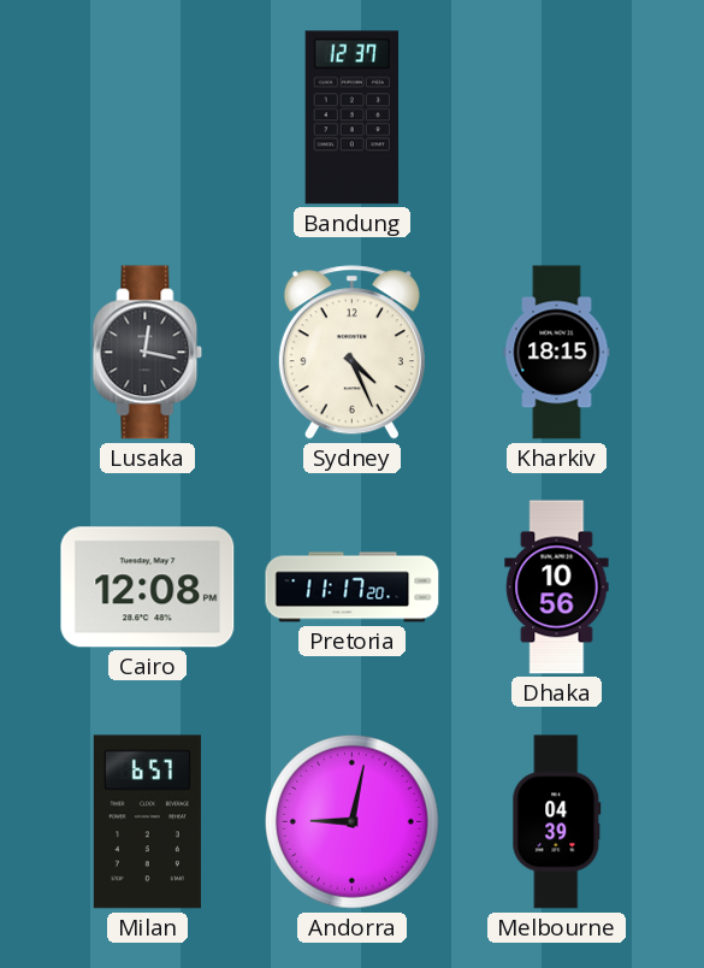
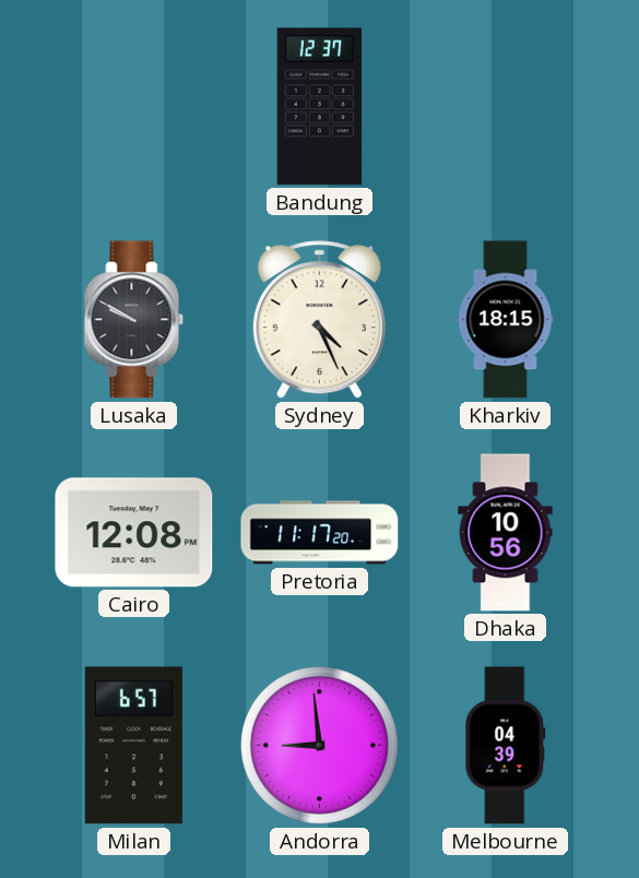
Lusaka: 12:17 -> 9:50 (134, 320)
Andorra: 9:02 -> 8:59 (319, 745)
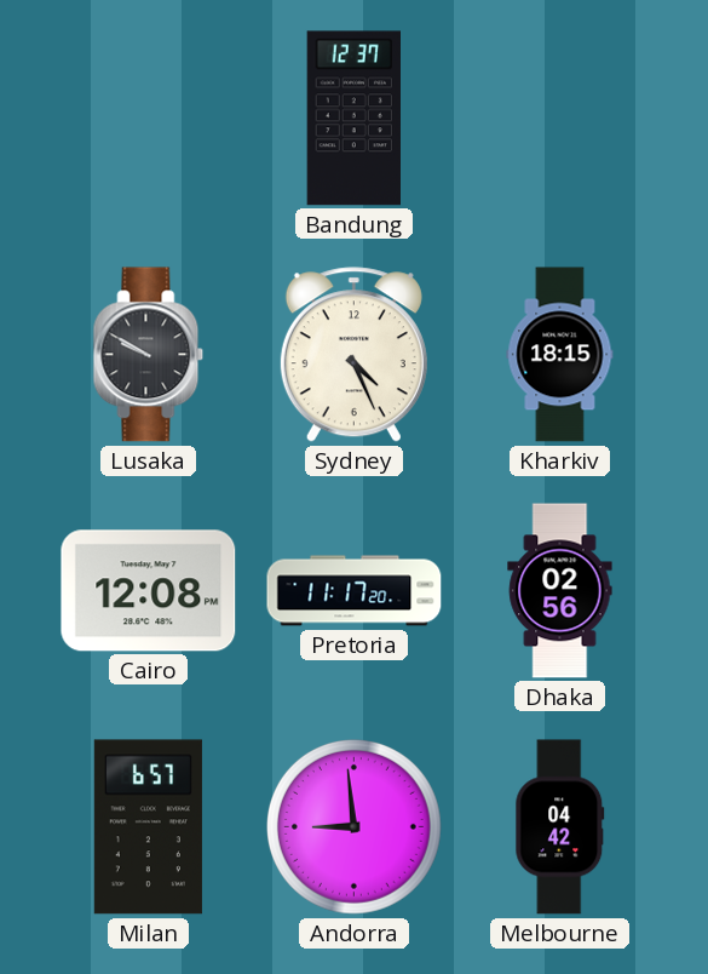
Dhaka: 10:56 -> 02:56 (560, 591)
Melbourne: 04:39 -> 04:42 (560, 827)
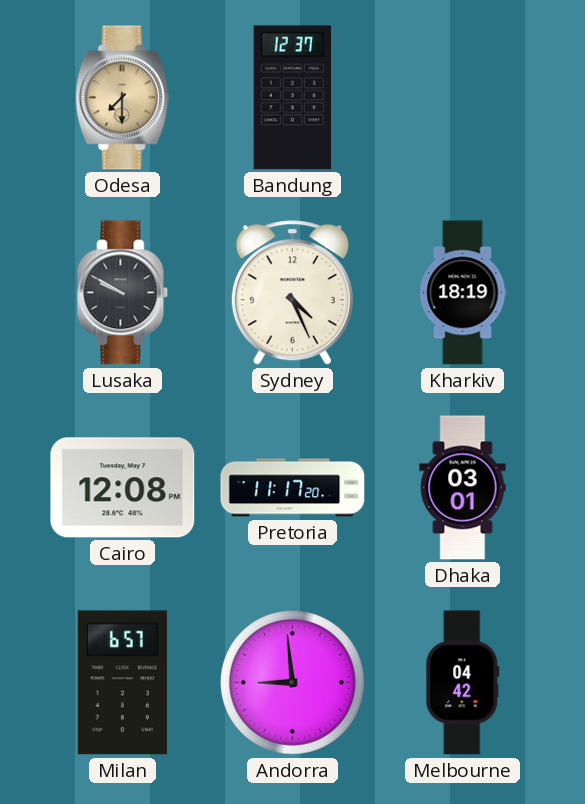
Odesa: none -> 7:30 (122, 98)
Kharkiv: 18:15 -> 18:19 (463, 293)
Dhaka: 02:56 -> 03:01 (463, 488)
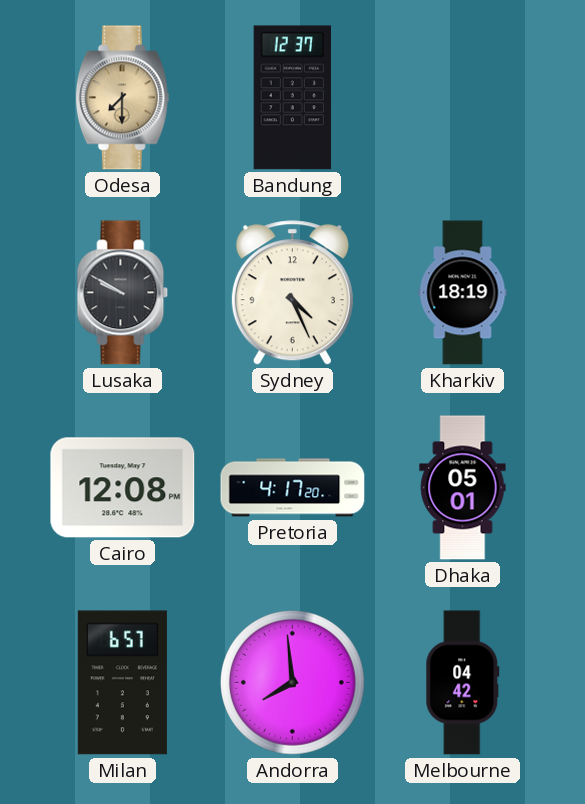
Pretoria: 11:17 -> 4:17 (293, 488)
Dhaka: 03:01 -> 05:01 (463, 488)
Andorra: 8:59 -> 7:59 (292, 682)
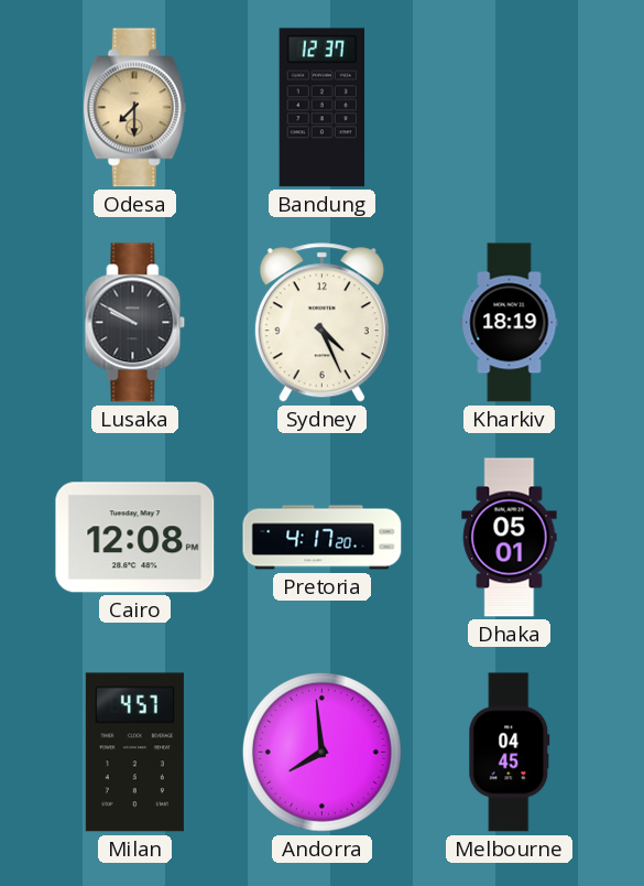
Milan: 6:57 -> 4:57 (134, 753)
Melbourne: 04:42 -> 04:45 (510, 753)
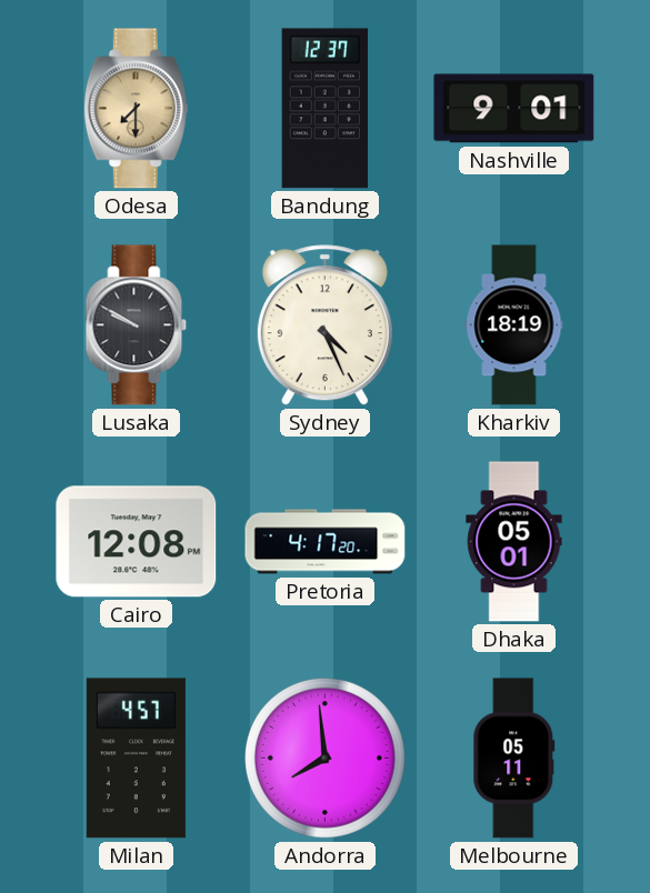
Nashville: none -> 9:01 (514, 109)
Melbourne: 04:45 -> 05:11 (514, 759)
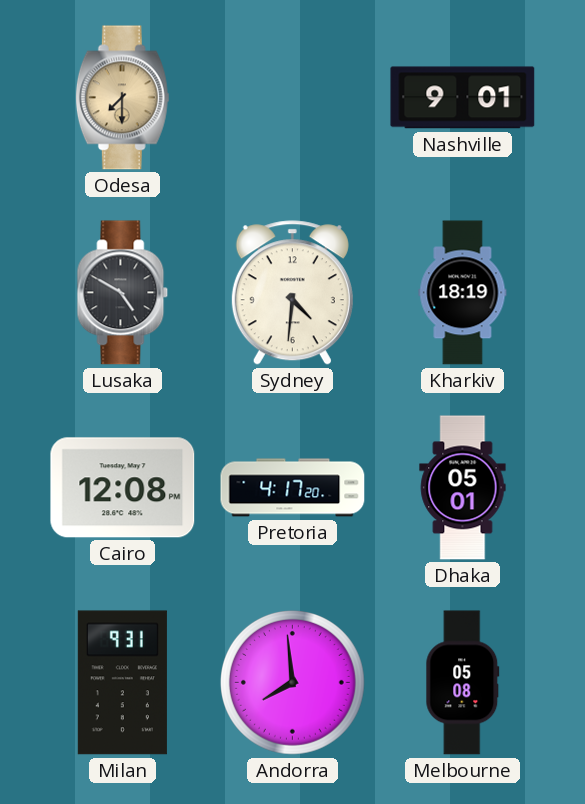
Bandung: 12:37 -> none (324, 109)
Lusaka: 9:50 -> 4:50 (123, 293)
Sydney: 4:26 -> 4:31 (292, 293)
Milan: 4:57 -> 9:31 (122, 683)
Melbourne: 05:11 -> 05:08 (463, 683)
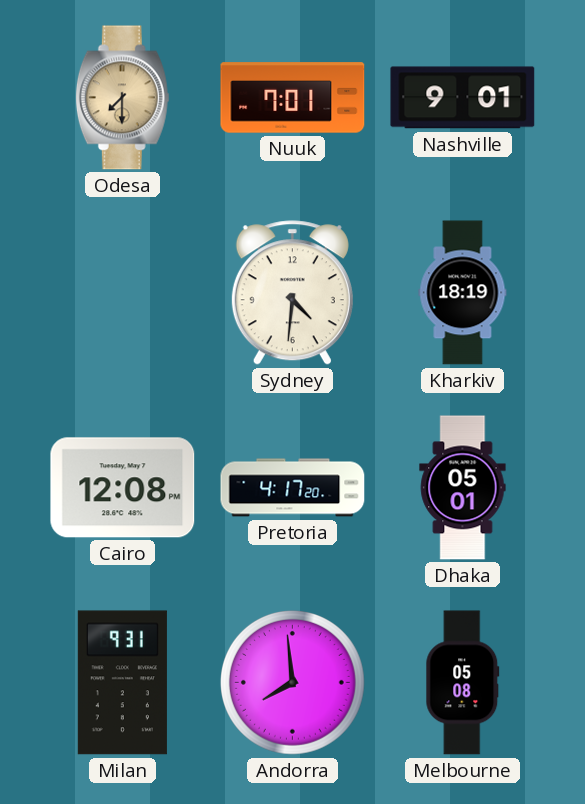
Nuuk: none -> 7:01 (293, 98)
Lusaka: 4:50 -> none (123, 293)
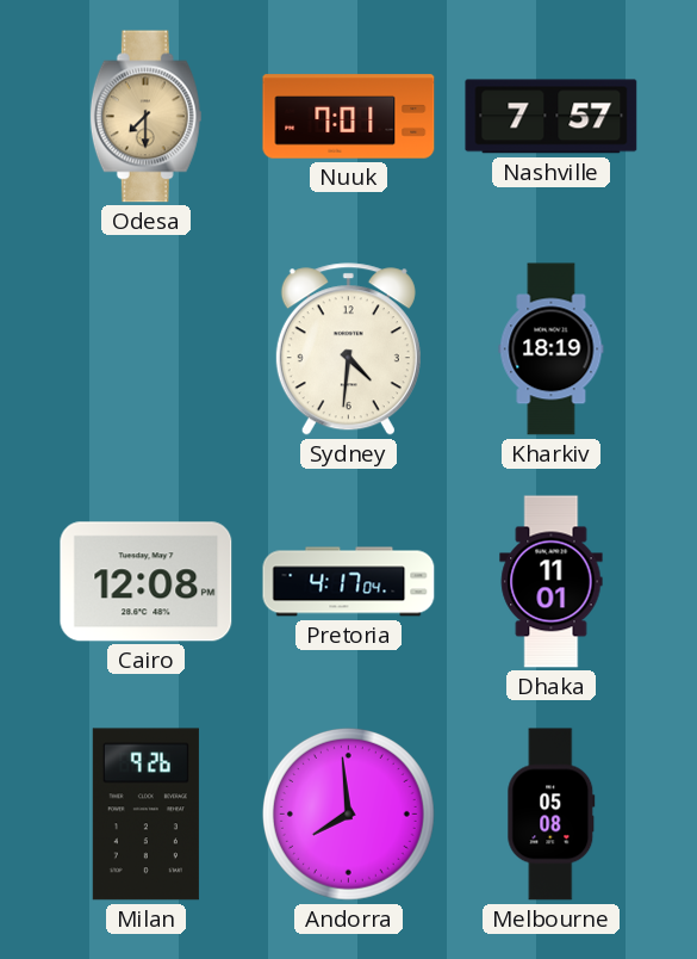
Nashville: 9:01 -> 7:57 (552, 117)
Pretoria: 4:17:20 -> 4:17:04 (349, 582)
Dhaka: 05:01 -> 11:01 (552, 582)
Milan: 9:31 -> 9:26 (145, 815)
